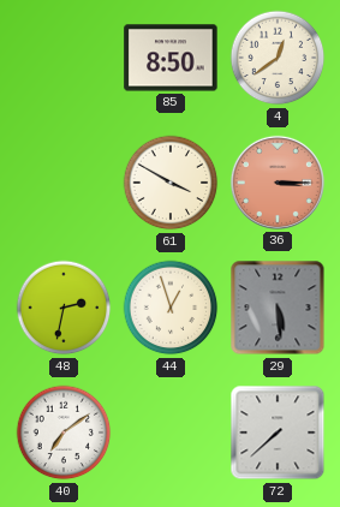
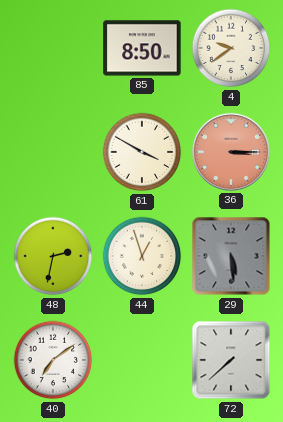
4: 12:39 -> 9:39 (231, 48)
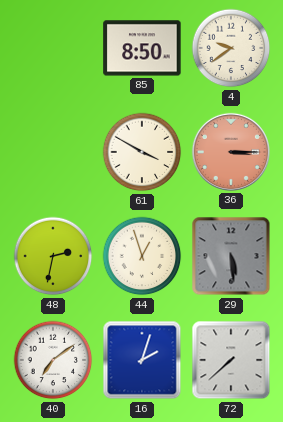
16: none -> 2:03 (142, 360)
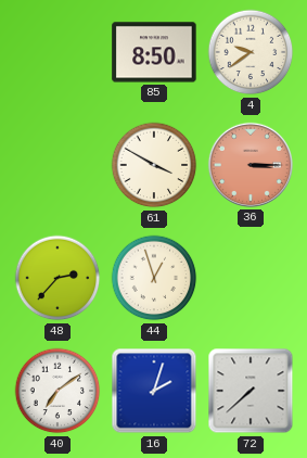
48: 2:32 -> 2:37 (57, 278)
29: 5:29 -> none (231, 256)
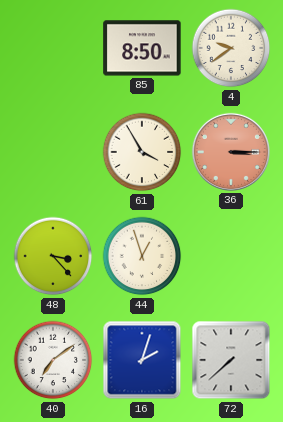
61: 3:50 -> 3:55 (142, 152)
48: 2:37 -> 3:23 (53, 256)
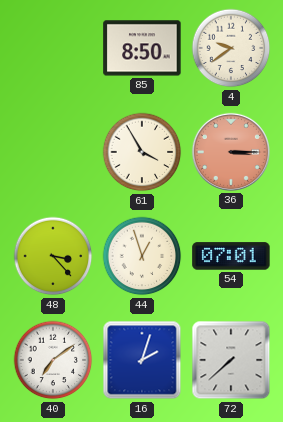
54: none -> 07:01 (231, 256)
